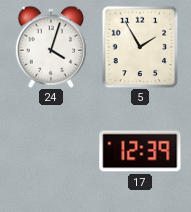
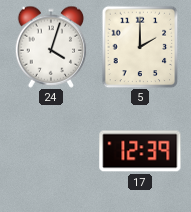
5: 1:55 -> 2:00 (140, 47)
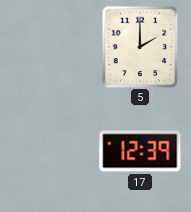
24: 4:03 -> none (51, 47)
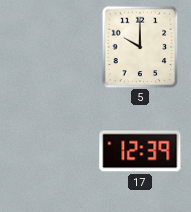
5: 2:00 -> 10:00 (140, 47)
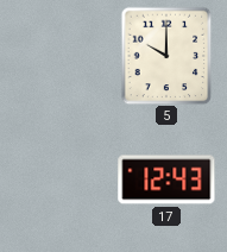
17: 12:39 -> 12:43 (166, 179)
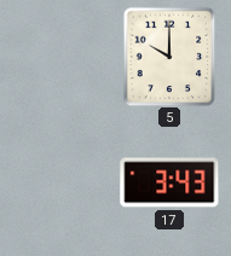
17: 12:43 -> 3:43 (169, 182)
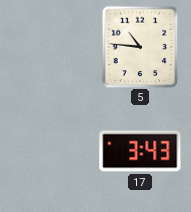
5: 10:00 -> 10:46 (140, 47)
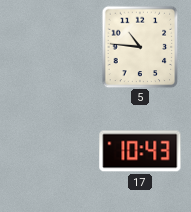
17: 3:43 -> 10:43 (140, 151)
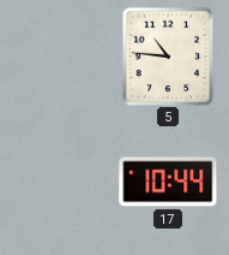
17: 10:43 -> 10:44 (168, 182)
